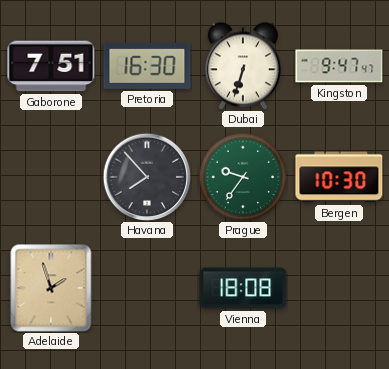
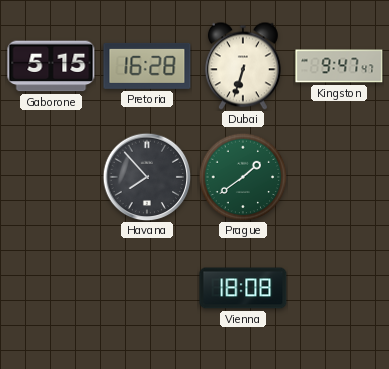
Gaborone: 7:51 -> 5:15 (51, 66)
Pretoria: 16:30 -> 16:28 (147, 66)
Prague: 9:36 -> 1:39 (243, 177)
Bergen: 10:30 -> none (339, 177)
Adelaide: 1:57 -> none (51, 288)
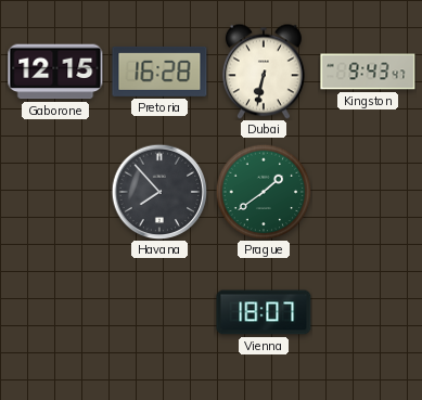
Gaborone: 5:15 -> 12:15 (55, 72)
Dubai: 6:33 -> 6:32 (264, 72)
Kingston: 9:47 -> 9:43 (368, 72)
Vienna: 18:08 -> 18:07 (264, 312)
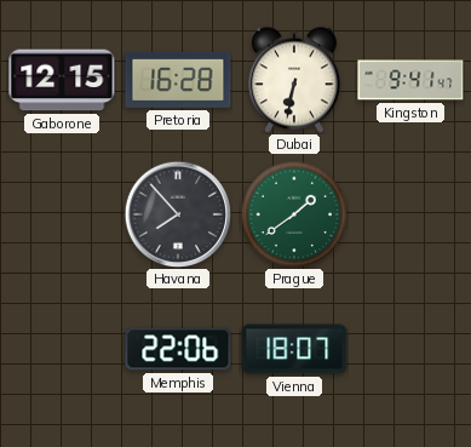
Kingston: 9:43 -> 9:41 (410, 80)
Memphis: none -> 22:06 (178, 349)
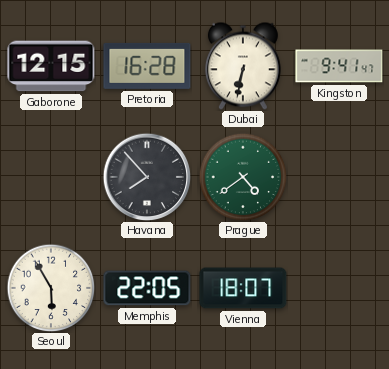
Prague: 1:39 -> 4:39 (243, 177)
Seoul: none -> 5:55 (51, 288)
Memphis: 22:06 -> 22:05 (147, 288)
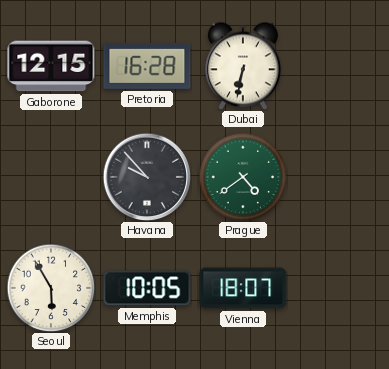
Kingston: 9:41 -> none (339, 66)
Havana: 7:53 -> 9:53 (147, 177)
Memphis: 22:05 -> 10:05 (147, 288)
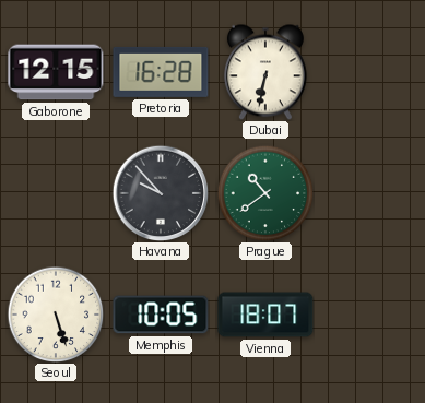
Prague: 4:39 -> 10:39 (265, 193)
Seoul: 5:55 -> 5:27 (56, 315)
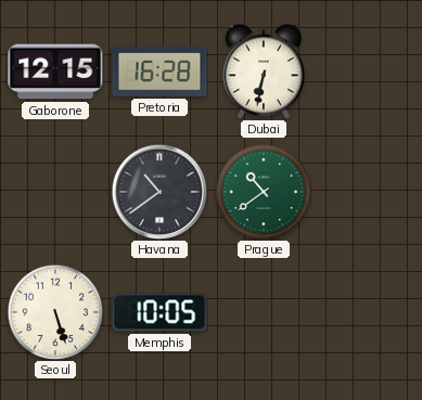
Havana: 9:53 -> 10:39 (159, 192)
Vienna: 18:07 -> none (265, 315)
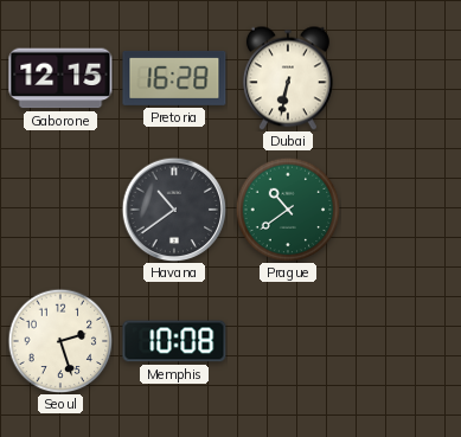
Seoul: 5:27 -> 2:27 (60, 341)
Memphis: 10:05 -> 10:08 (174, 341)
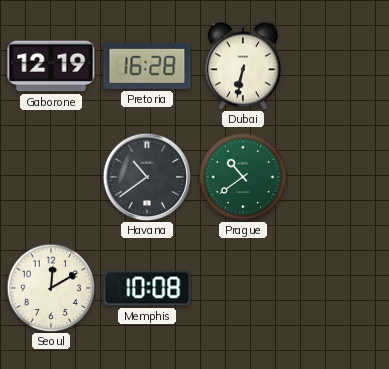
Gaborone: 12:15 -> 12:19 (51, 66)
Seoul: 2:27 -> 12:10 (51, 288)
